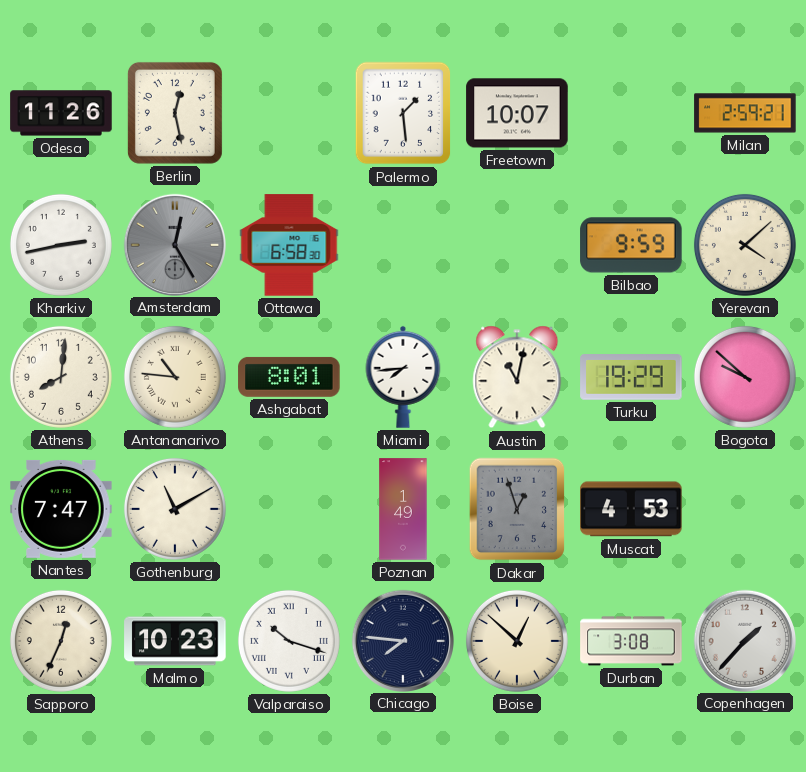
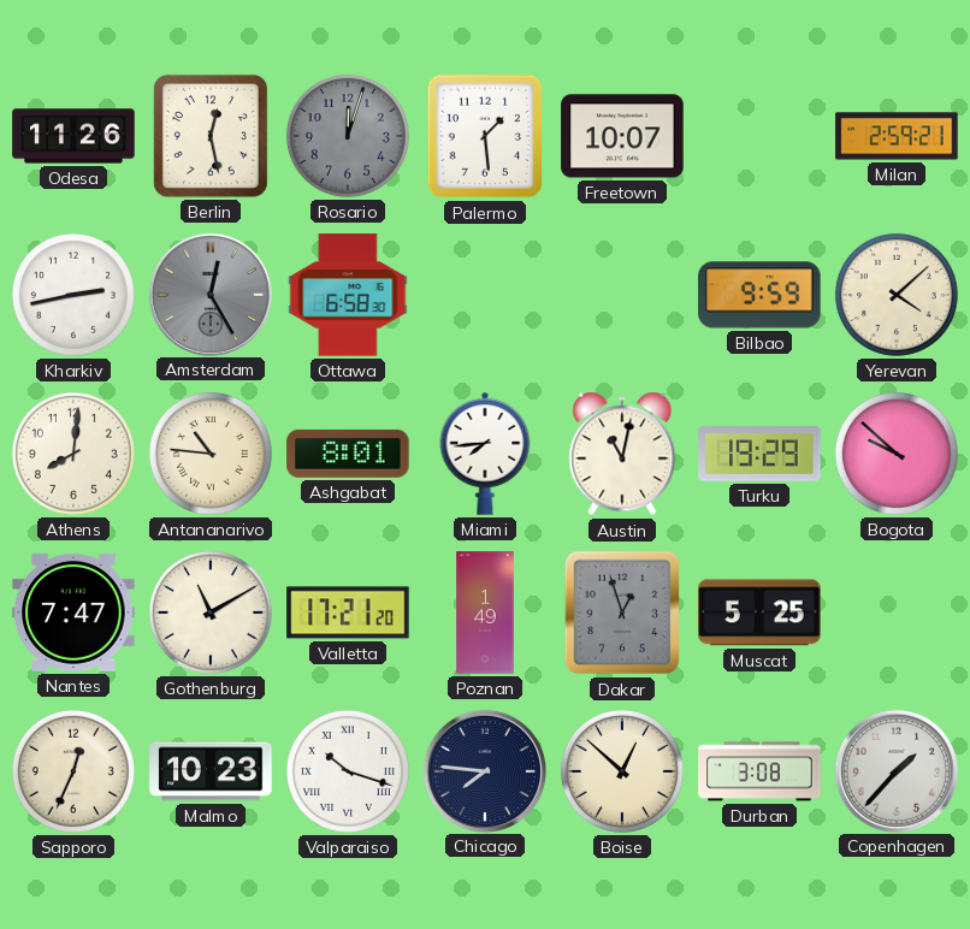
Rosario: none -> 12:03 (348, 136)
Valletta: none -> 17:21 (348, 613)
Muscat: 4:53 -> 5:25 (759, 613)
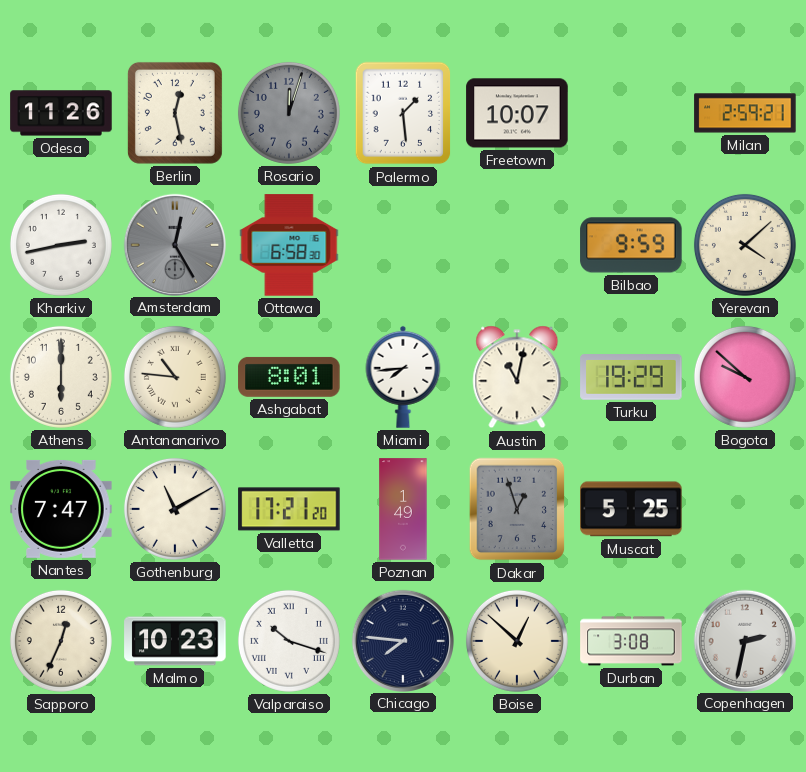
Athens: 8:01 -> 6:00 (61, 377)
Copenhagen: 1:37 -> 2:32 (744, 640)
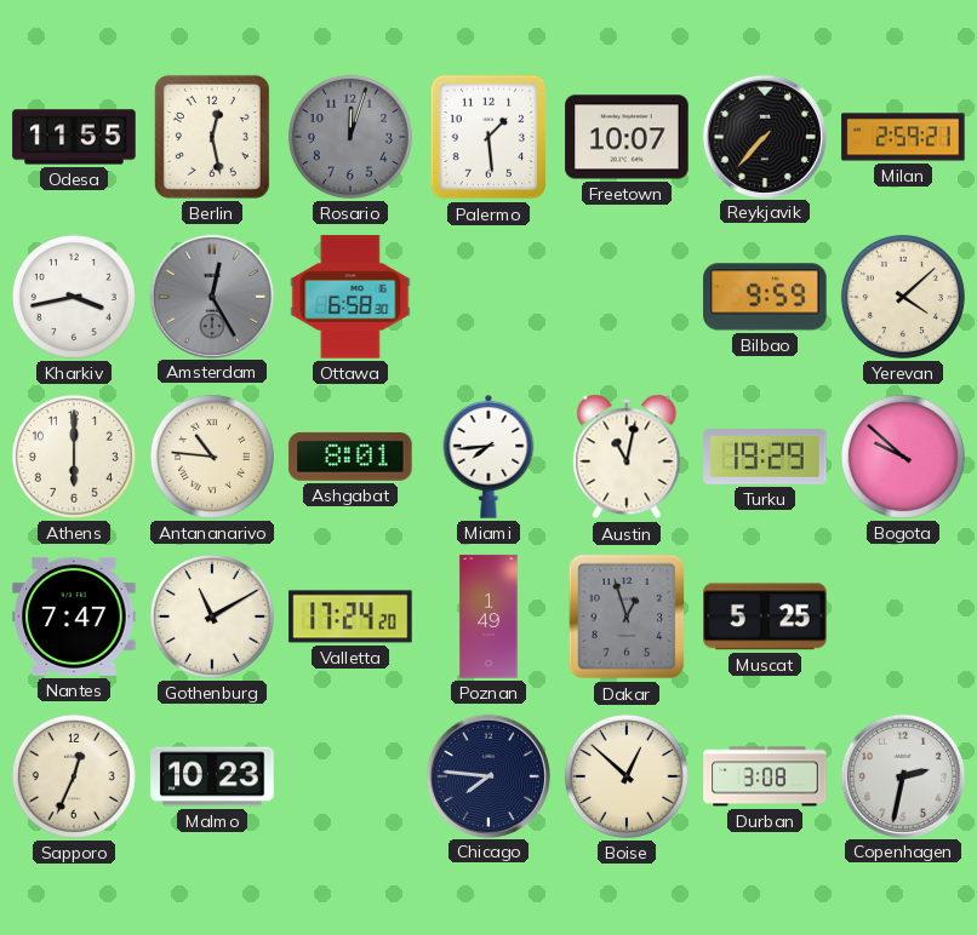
Odesa: 11:26 -> 11:55 (74, 137)
Reykjavik: none -> 7:37 (764, 136)
Kharkiv: 2:43 -> 3:43 (74, 297)
Valletta: 17:21 -> 17:24 (350, 616)
Valparaiso: 10:18 -> none (289, 641)
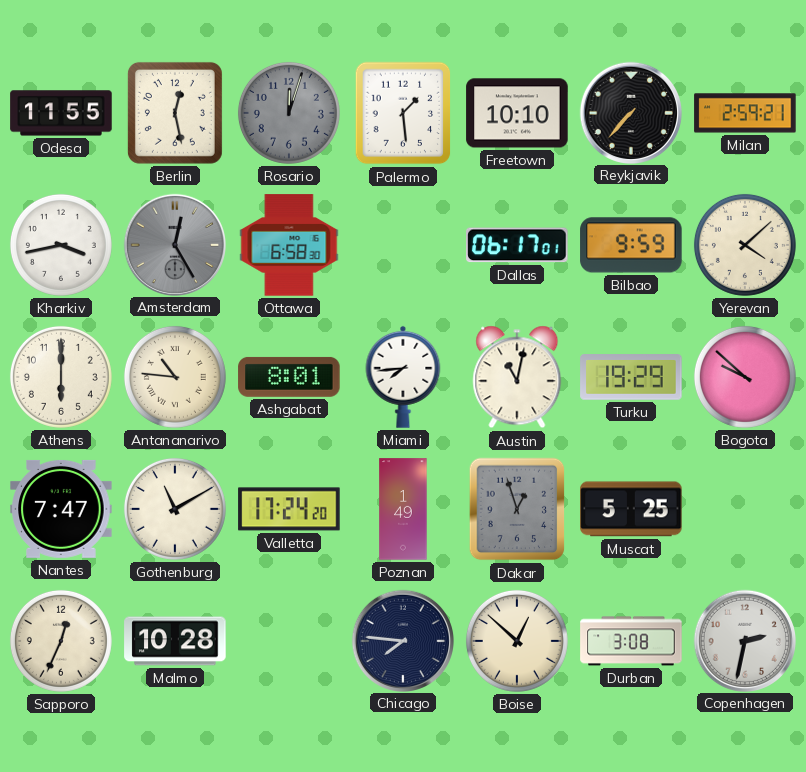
Freetown: 10:07 -> 10:10 (517, 113)
Dallas: none -> 06:17 (517, 245)
Malmo: 10:23 -> 10:28 (175, 641)
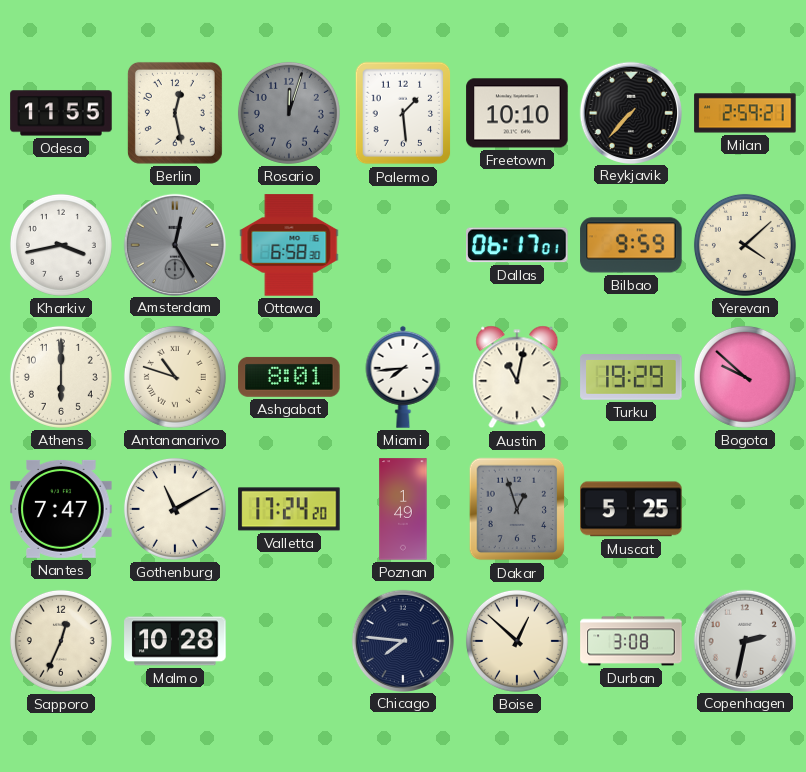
Antananarivo: 10:46 -> 10:48 (175, 377)
